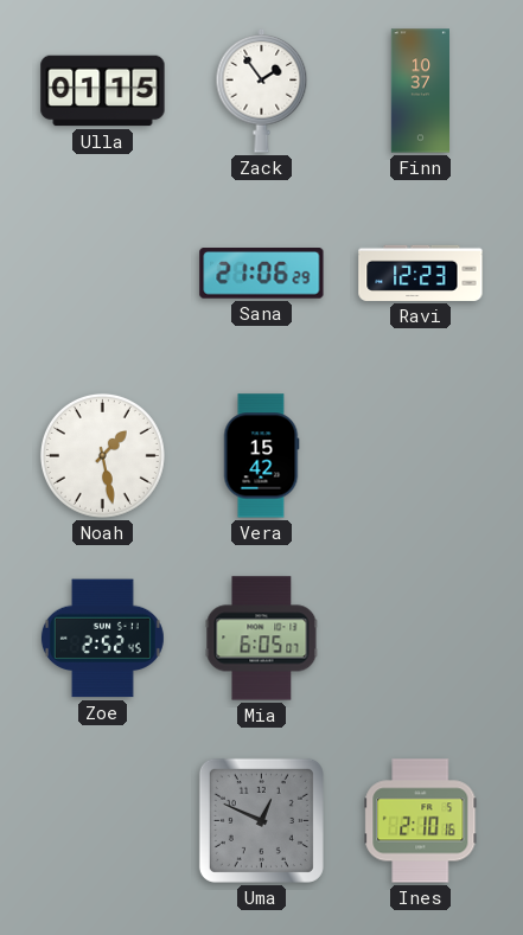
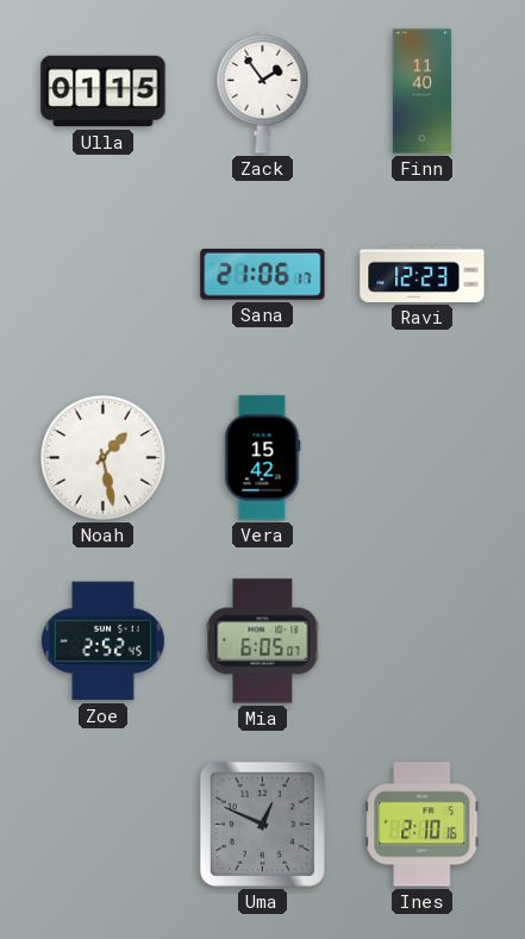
Finn: 10:37 -> 11:40 (421, 92)
Sana: 21:06:29 -> 21:06:17 (263, 275)
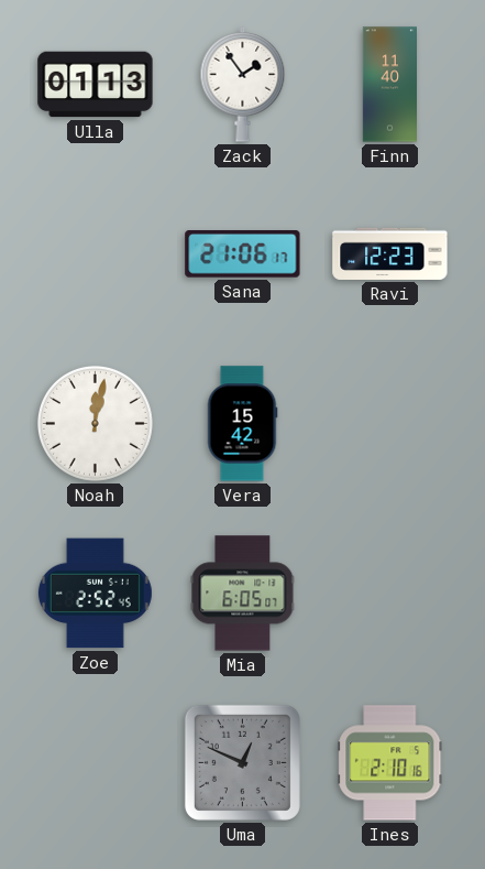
Ulla: 01:15 -> 01:13 (96, 85)
Noah: 1:28 -> 12:02 (95, 423)
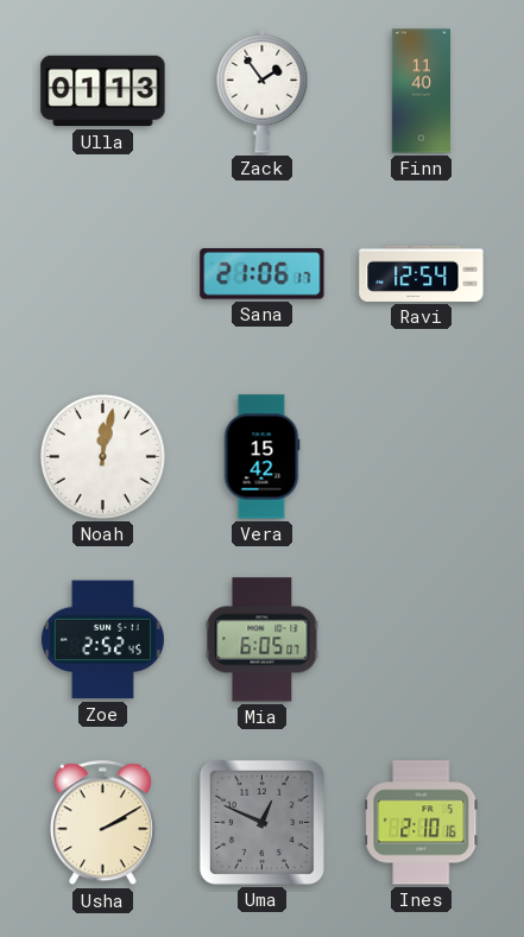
Ravi: 12:23 -> 12:54 (422, 273)
Usha: none -> 2:10 (102, 823)
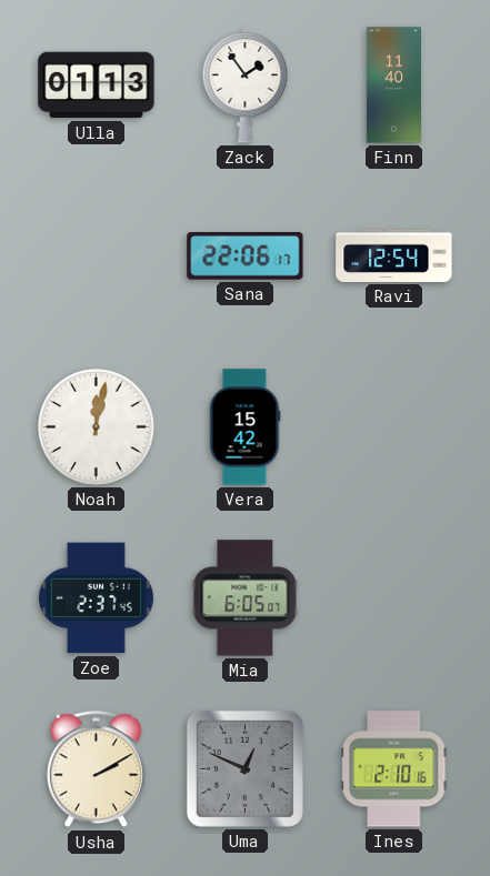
Sana: 21:06 -> 22:06 (246, 256)
Zoe: 2:52 -> 2:37 (96, 598)
